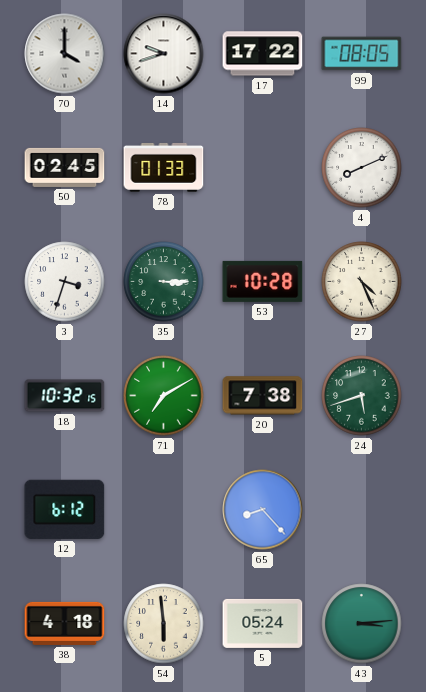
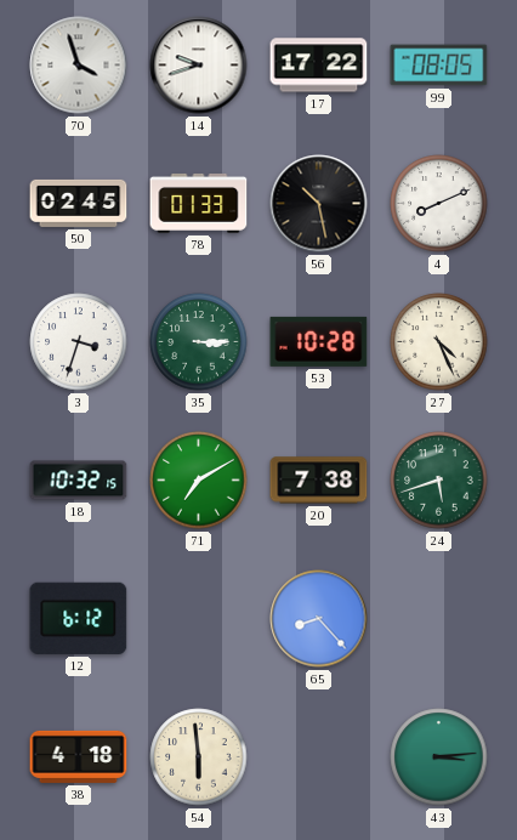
70: 4:00 -> 3:57 (79, 66)
56: none -> 10:28 (319, 204)
5: 05:24 -> none (263, 623)
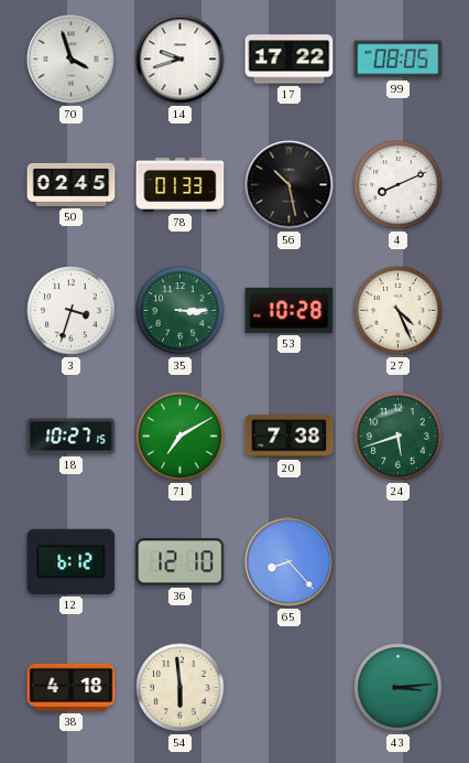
18: 10:32 -> 10:27 (72, 437)
36: none -> 12:10 (181, 562)
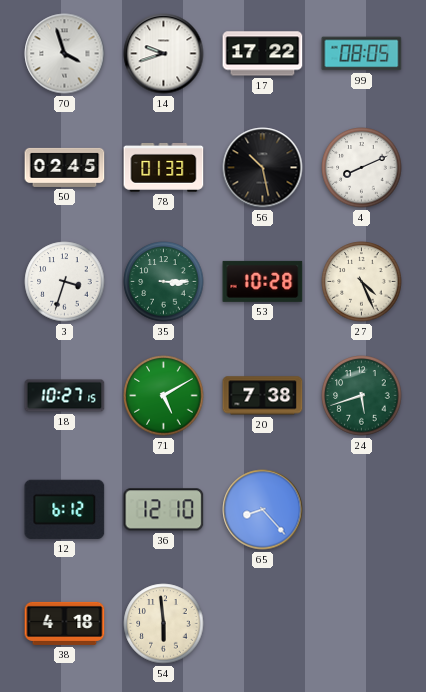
71: 7:10 -> 5:10 (164, 396)
43: 3:14 -> none (399, 688)
